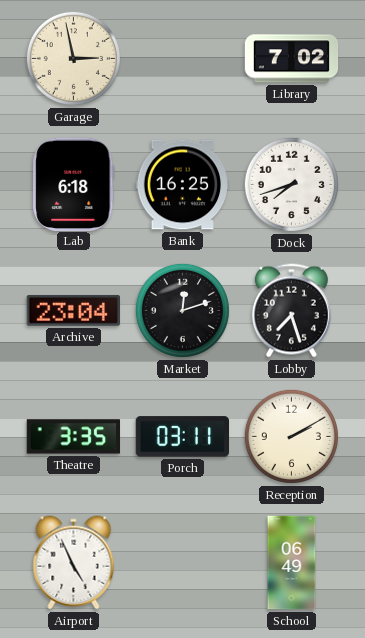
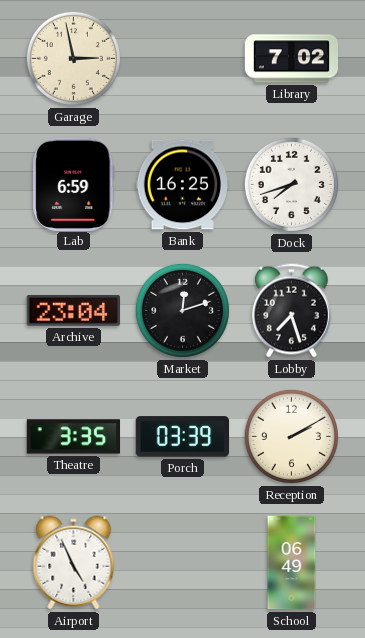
Lab: 6:18 -> 6:59 (74, 184)
Porch: 03:11 -> 03:39 (182, 437)
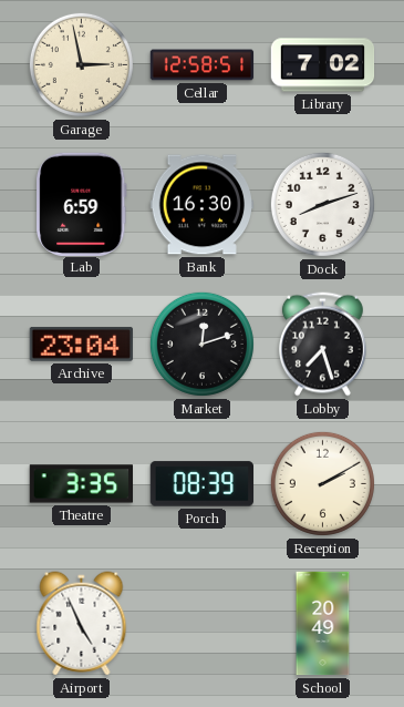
Cellar: none -> 12:58 (203, 65)
Bank: 16:25 -> 16:30 (203, 205)
Dock: 7:42 -> 8:12 (322, 204)
Porch: 03:39 -> 08:39 (201, 484)
School: 06:49 -> 20:49 (323, 624)
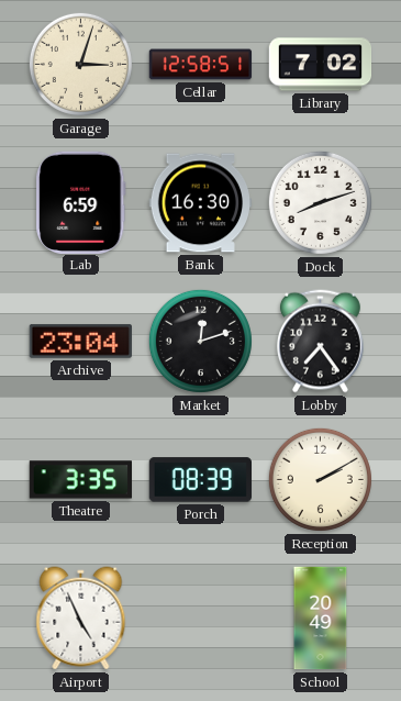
Garage: 2:58 -> 3:03 (80, 64)
Lobby: 7:27 -> 7:24 (320, 342)
